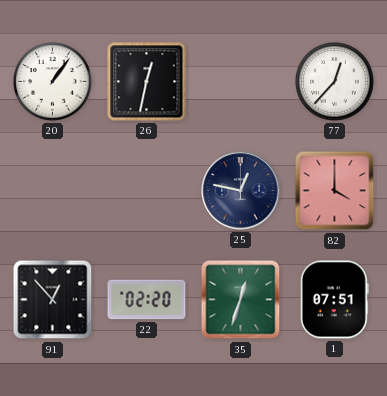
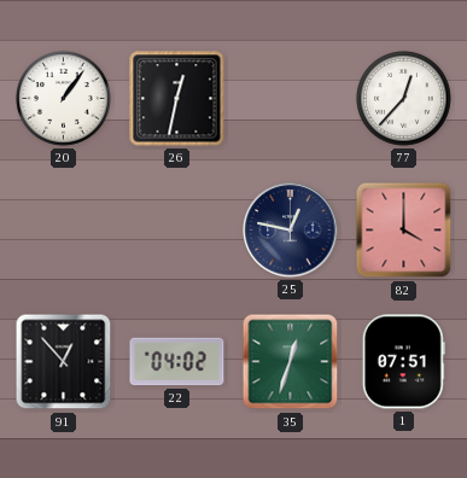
22: 02:20 -> 04:02 (177, 362)
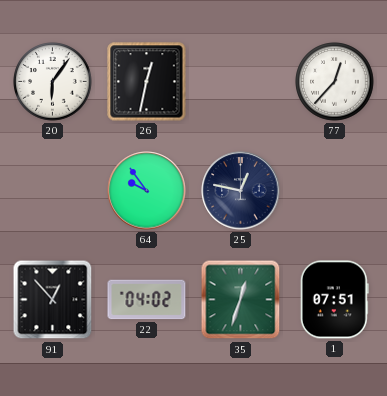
20: 1:06 -> 6:06 (53, 82)
64: none -> 9:54 (147, 191)
82: 4:00 -> none (404, 231)
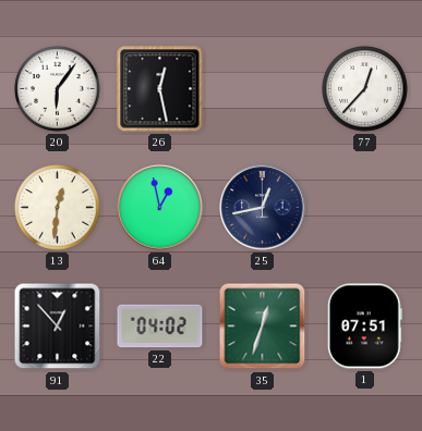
26: 12:32 -> 12:28 (160, 89)
13: none -> 12:31 (58, 208)
64: 9:54 -> 12:58 (160, 208)
25: 12:47 -> 12:43 (263, 208)
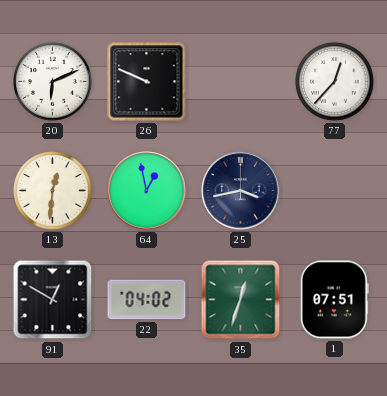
20: 6:06 -> 6:11 (53, 82)
26: 12:28 -> 9:49 (147, 82)
25: 12:43 -> 3:43 (241, 191)
91: 12:53 -> 12:50 (53, 300)
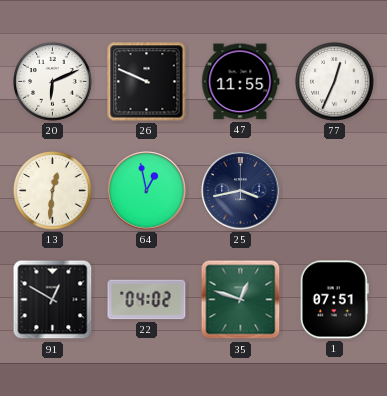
47: none -> 11:55 (241, 82)
77: 12:37 -> 12:34 (335, 82)
35: 12:33 -> 12:48 (241, 300)
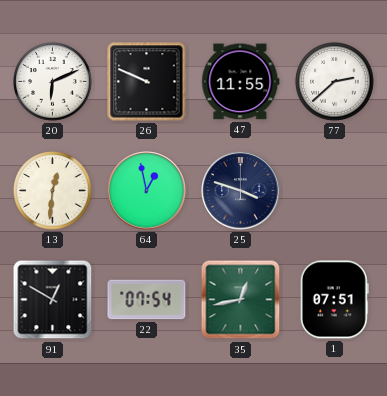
77: 12:34 -> 2:38 (335, 82)
25: 3:43 -> 3:48 (241, 191)
22: 04:02 -> 07:54 (147, 300)
35: 12:48 -> 12:43 (241, 300)
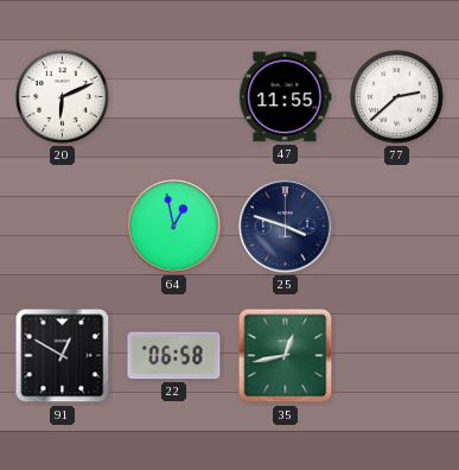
26: 9:49 -> none (147, 82)
13: 12:31 -> none (53, 191)
22: 07:54 -> 06:58 (174, 356)
1: 07:51 -> none (334, 300)
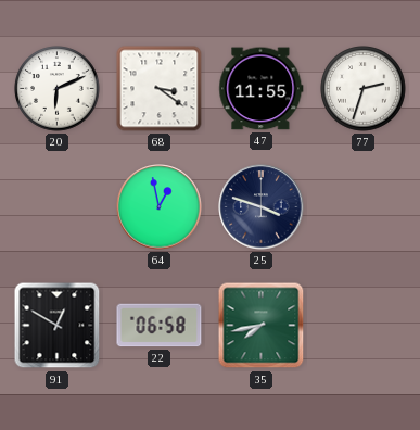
68: none -> 3:21 (160, 89)
77: 2:38 -> 2:33 (364, 89)
35: 12:43 -> 7:43 (262, 326)
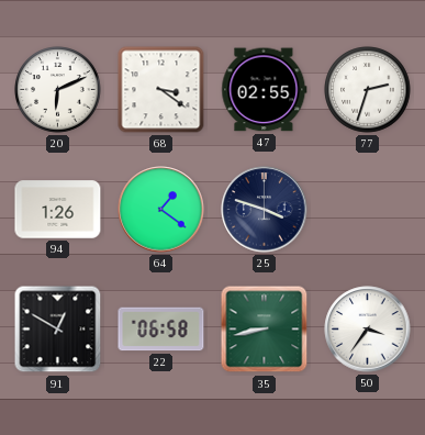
47: 11:55 -> 02:55 (265, 90)
94: none -> 1:26 (58, 210)
64: 12:58 -> 1:21 (161, 210)
35: 7:43 -> 8:43 (265, 330)
50: none -> 3:36 (368, 330)
